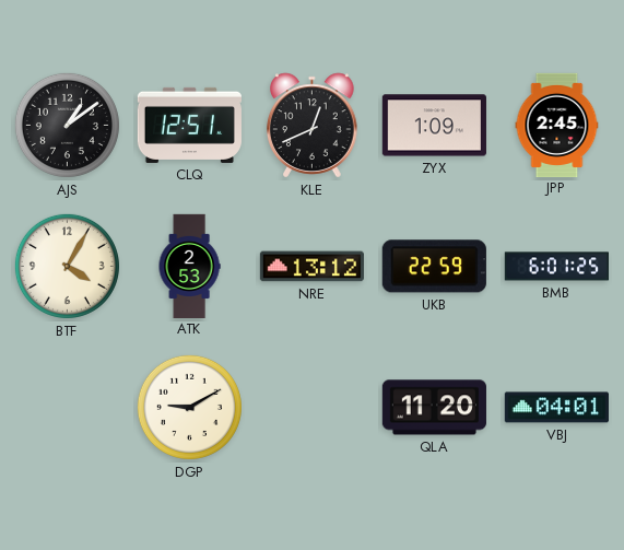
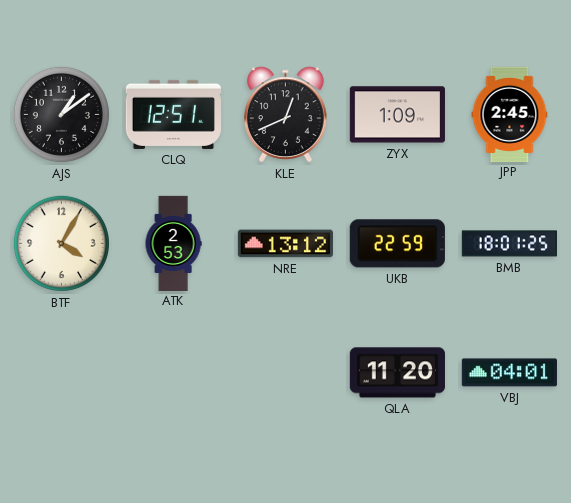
BMB: 6:01 -> 18:01 (509, 244)
DGP: 9:10 -> none (189, 407)
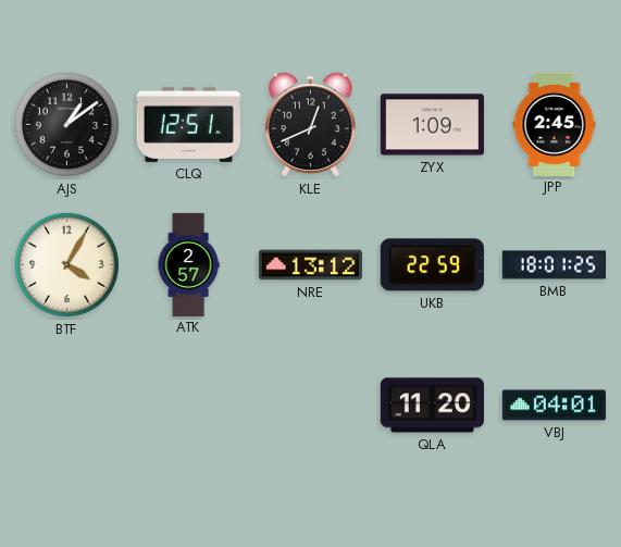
ATK: 2:53 -> 2:57 (188, 264)
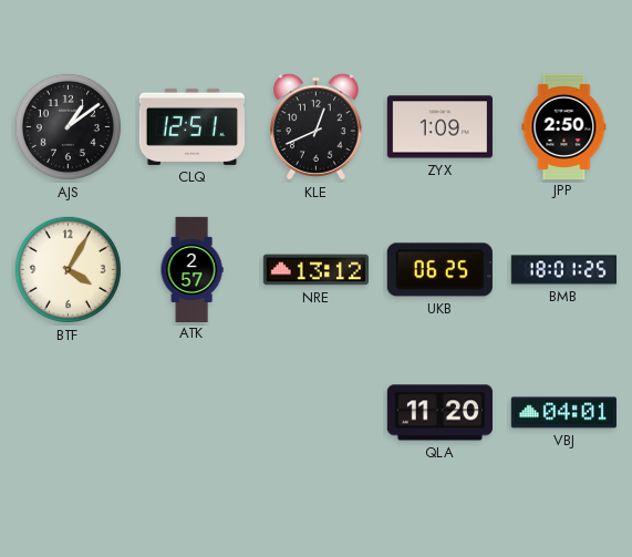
JPP: 2:45 -> 2:50 (564, 126)
UKB: 22:59 -> 06:25 (439, 270)
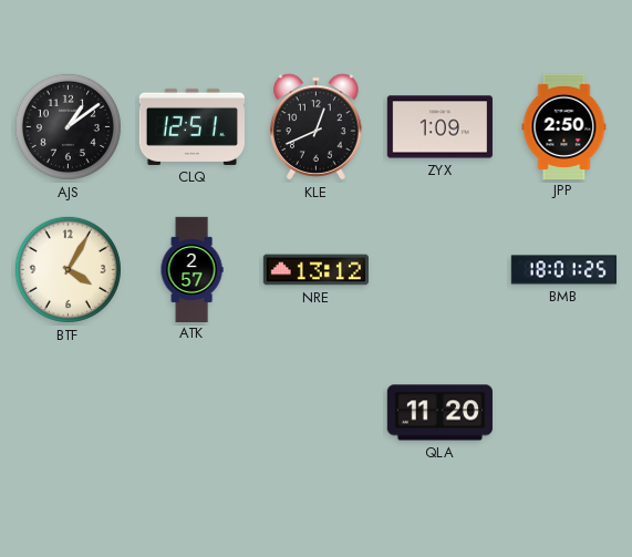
UKB: 06:25 -> none (439, 270)
VBJ: 04:01 -> none (563, 413)
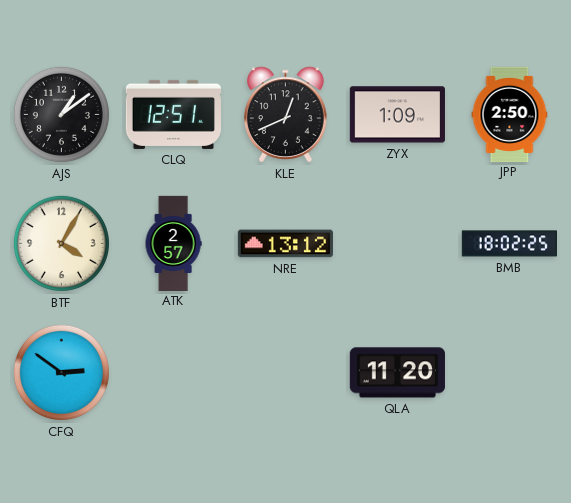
BMB: 18:01 -> 18:02 (509, 244)
CFQ: none -> 2:51 (61, 372)
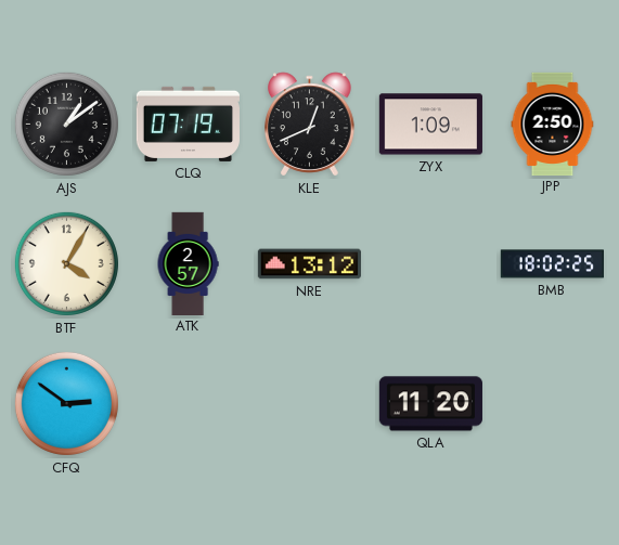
CLQ: 12:51 -> 07:19 (188, 124)
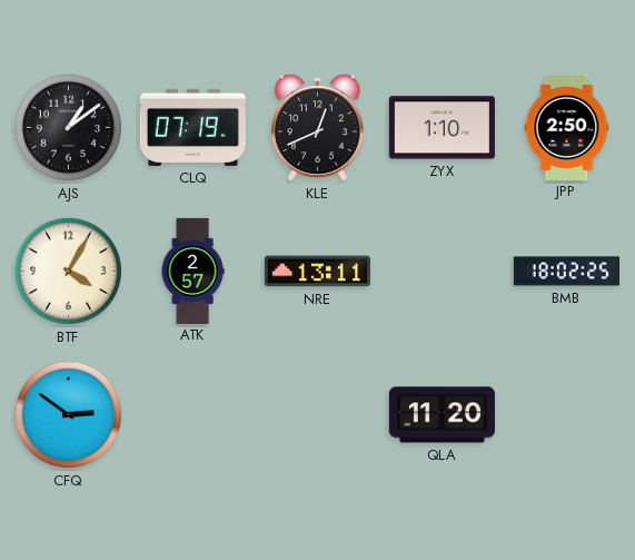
ZYX: 1:09 -> 1:10 (441, 128)
NRE: 13:12 -> 13:11 (317, 272)
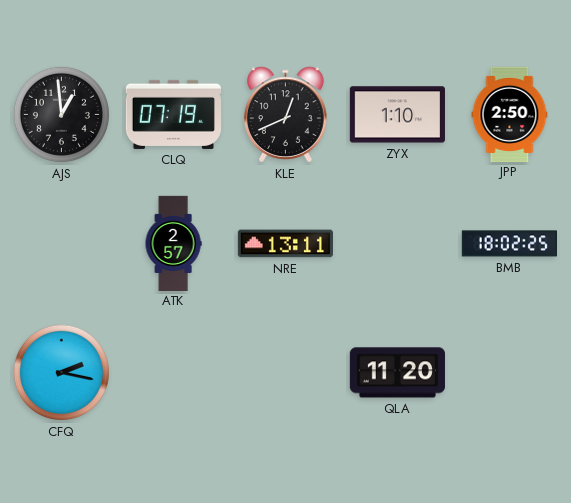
AJS: 1:09 -> 12:59 (61, 114)
BTF: 4:05 -> none (68, 271)
CFQ: 2:51 -> 2:17 (61, 372)
